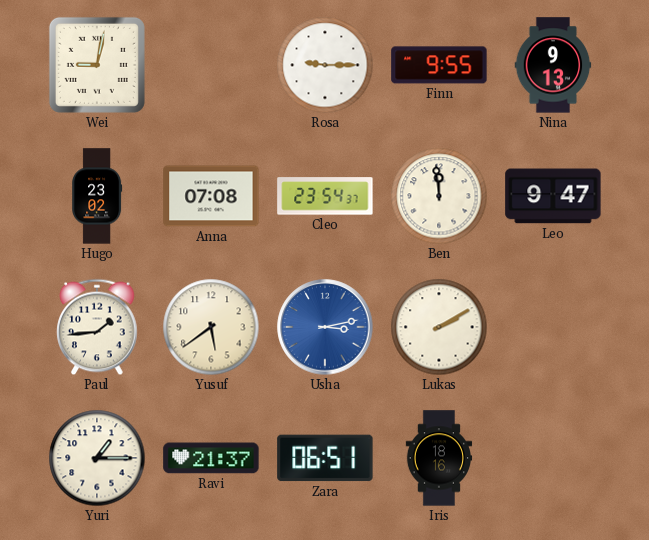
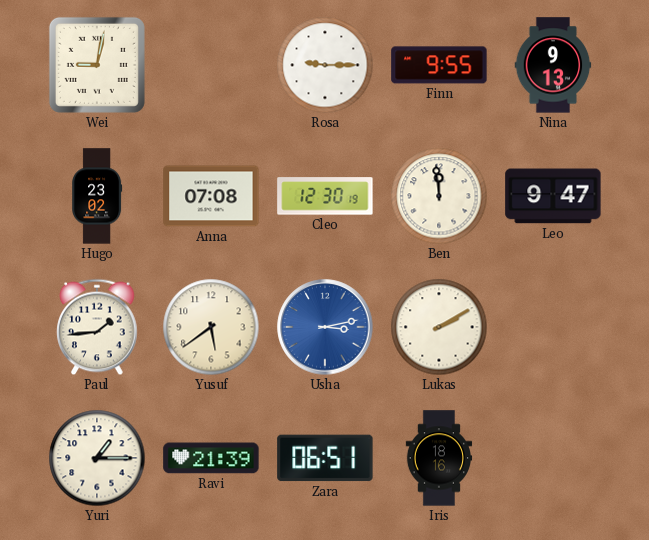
Cleo: 23:54 -> 12:30 (325, 196)
Ravi: 21:37 -> 21:39 (211, 458)
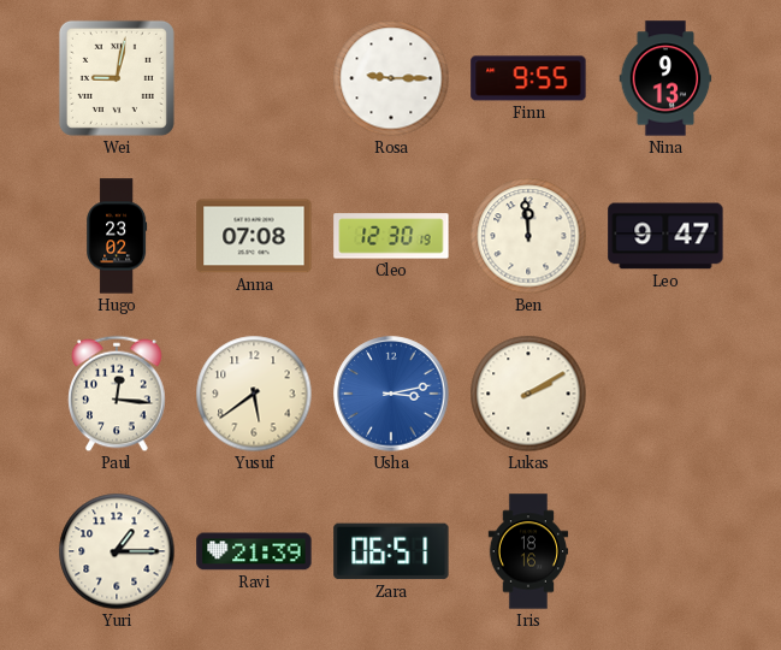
Paul: 1:44 -> 12:16 (117, 394)
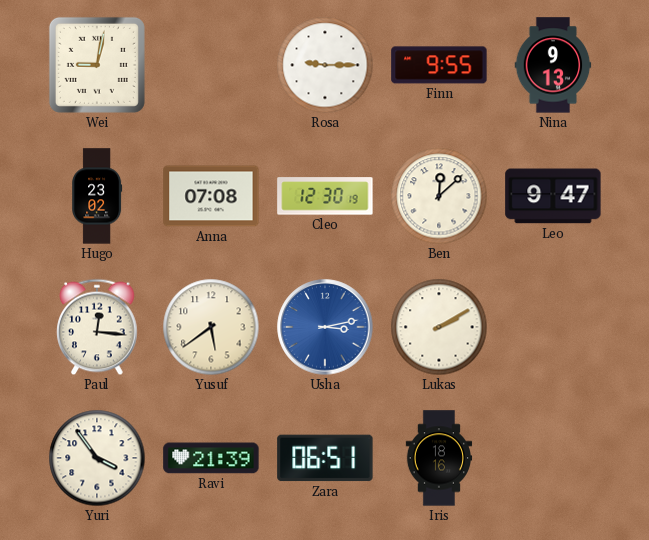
Ben: 11:59 -> 12:08 (439, 196)
Yuri: 1:15 -> 3:54 (97, 458)
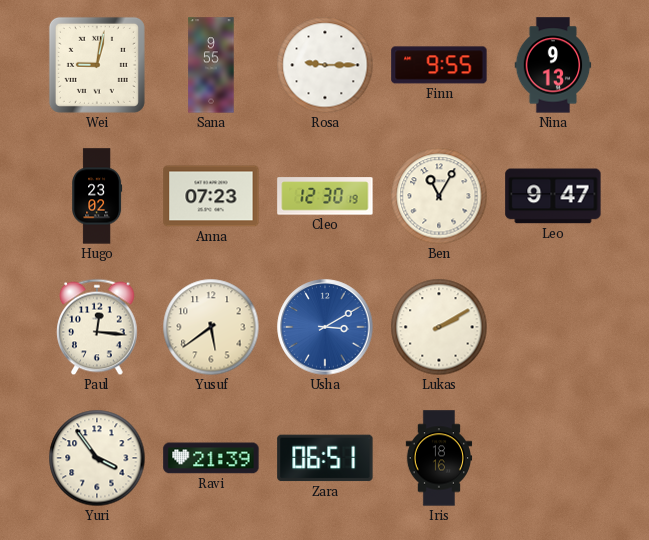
Sana: none -> 9:55 (211, 65)
Anna: 07:08 -> 07:23 (211, 196)
Ben: 12:08 -> 11:05 (439, 196)
Usha: 3:13 -> 3:10 (325, 327)
